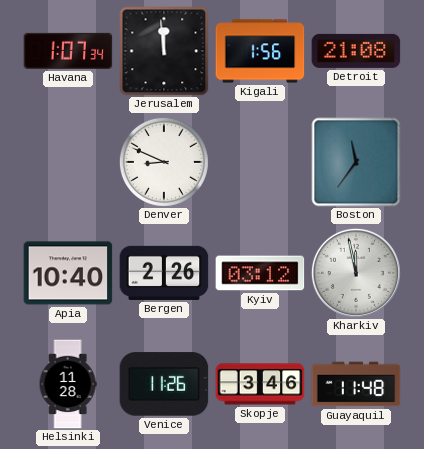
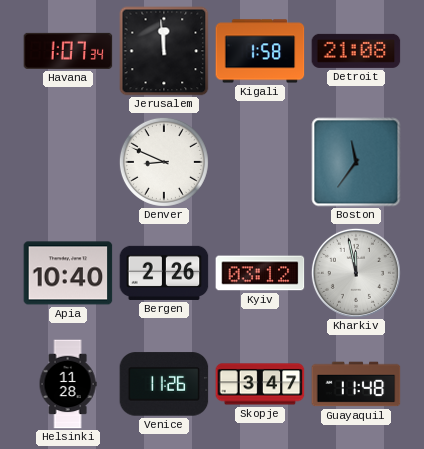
Kigali: 1:56 -> 1:58 (260, 51)
Skopje: 3:46 -> 3:47 (260, 384)
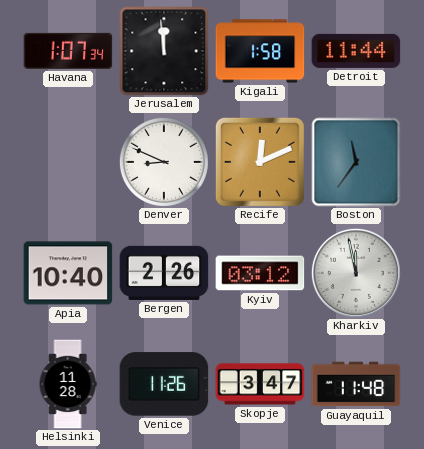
Detroit: 21:08 -> 11:44 (356, 51)
Recife: none -> 12:11 (260, 162)
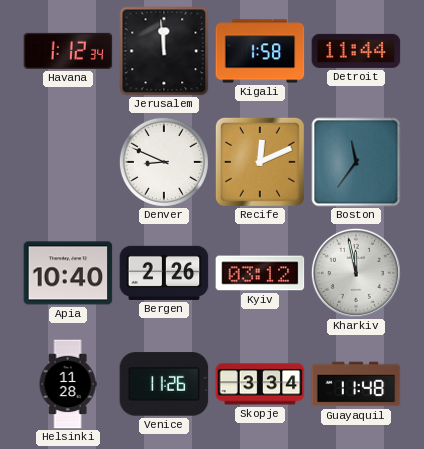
Havana: 1:07 -> 1:12 (68, 51)
Skopje: 3:47 -> 3:34 (260, 384)
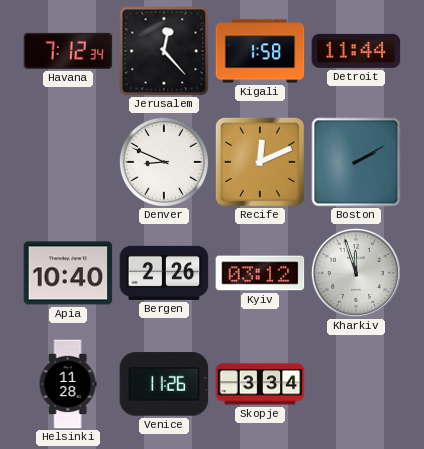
Havana: 1:12 -> 7:12 (68, 51)
Jerusalem: 11:59 -> 12:23 (164, 51)
Boston: 11:36 -> 2:10 (356, 162)
Kharkiv: 11:58 -> 11:57 (356, 273)
Guayaquil: 11:48 -> none (356, 384)
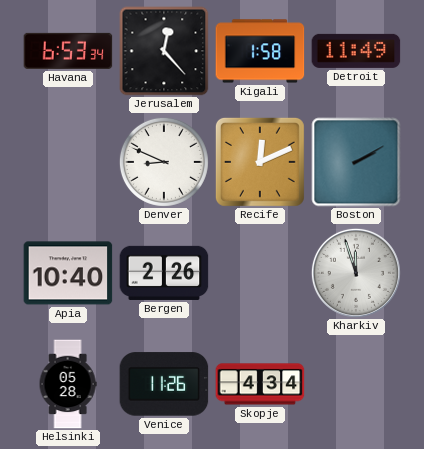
Havana: 7:12 -> 6:53 (68, 51)
Detroit: 11:44 -> 11:49 (356, 51)
Kyiv: 03:12 -> none (260, 273)
Helsinki: 11:28 -> 05:28 (68, 384)
Skopje: 3:34 -> 4:34 (260, 384)
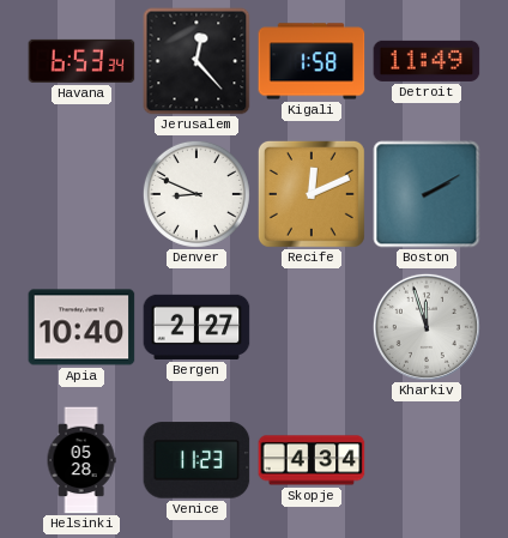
Bergen: 2:26 -> 2:27 (196, 327)
Venice: 11:26 -> 11:23 (196, 460)
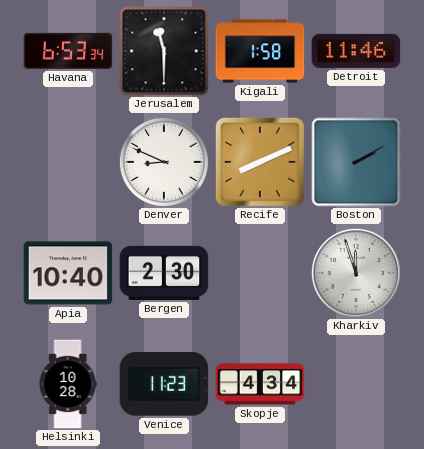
Jerusalem: 12:23 -> 11:30 (164, 51)
Detroit: 11:49 -> 11:46 (356, 51)
Recife: 12:11 -> 8:11 (260, 162)
Bergen: 2:27 -> 2:30 (164, 273)
Helsinki: 05:28 -> 10:28 (68, 384)
